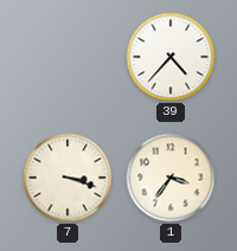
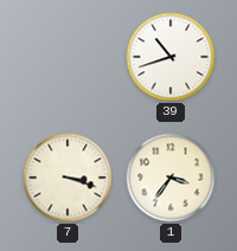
39: 4:37 -> 10:42 (171, 57)
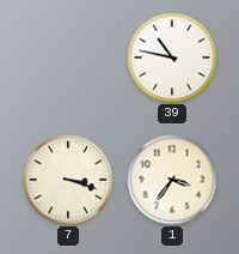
39: 10:42 -> 10:47 (172, 58)
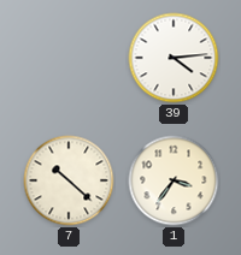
39: 10:47 -> 4:14 (174, 58)
7: 3:18 -> 10:22 (69, 180)
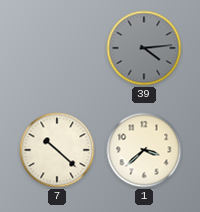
39 dial: white -> grey (144, 48)
1: 3:36 -> 3:38 (144, 150)
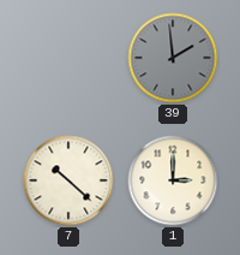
39: 4:14 -> 1:59 (173, 58)
1: 3:38 -> 3:00 (173, 180)
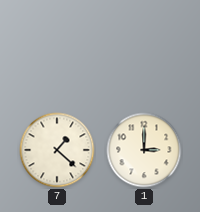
39: 1:59 -> none (173, 58)
7: 10:22 -> 1:22 (57, 150)
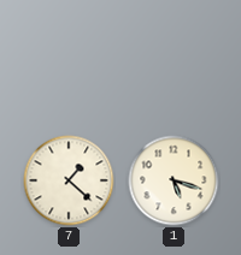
1: 3:00 -> 5:18 (174, 180)
